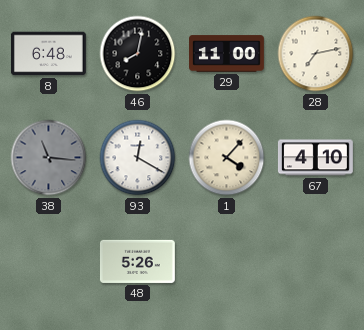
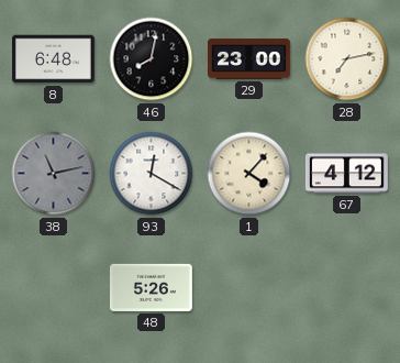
29: 11:00 -> 23:00 (249, 59)
38: 11:16 -> 11:13 (54, 174)
67: 4:10 -> 4:12 (346, 174)
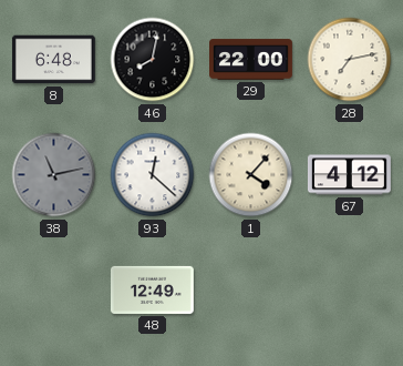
29: 23:00 -> 22:00 (251, 60)
93: 12:20 -> 12:22 (153, 175)
48: 5:26 -> 12:49 (152, 289)
